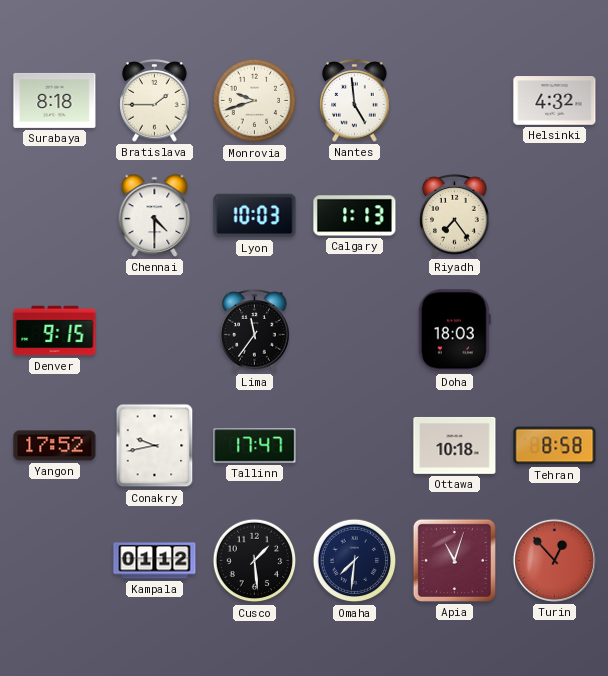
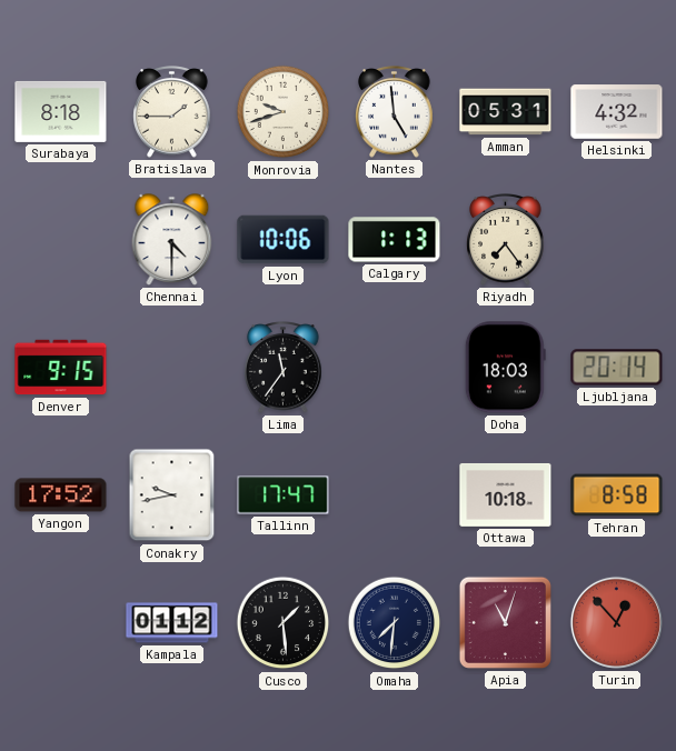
Amman: none -> 05:31 (506, 112)
Lyon: 10:03 -> 10:06 (284, 240)
Ljubljana: none -> 20:14 (617, 368)
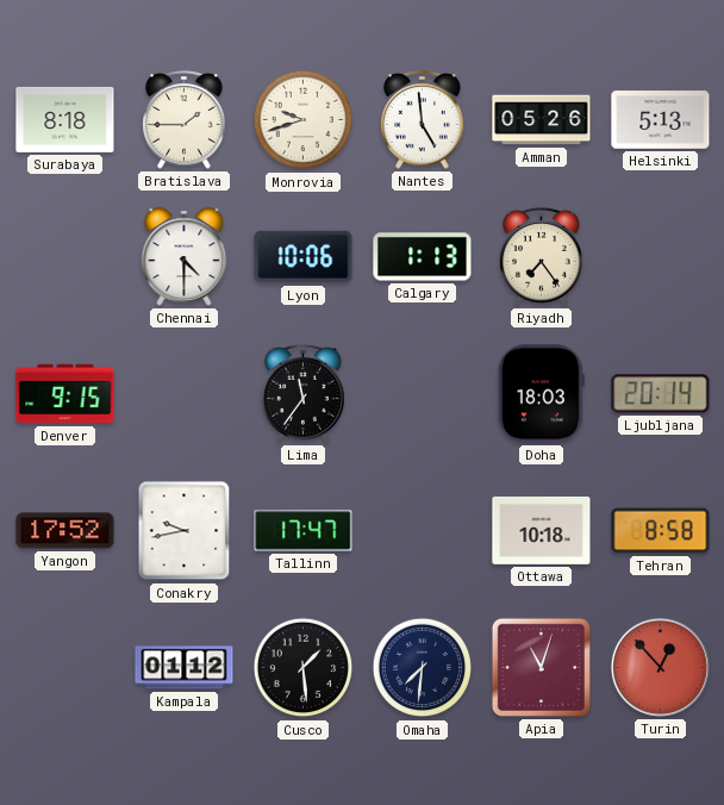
Amman: 05:31 -> 05:26 (542, 120)
Helsinki: 4:32 -> 5:13 (661, 120)
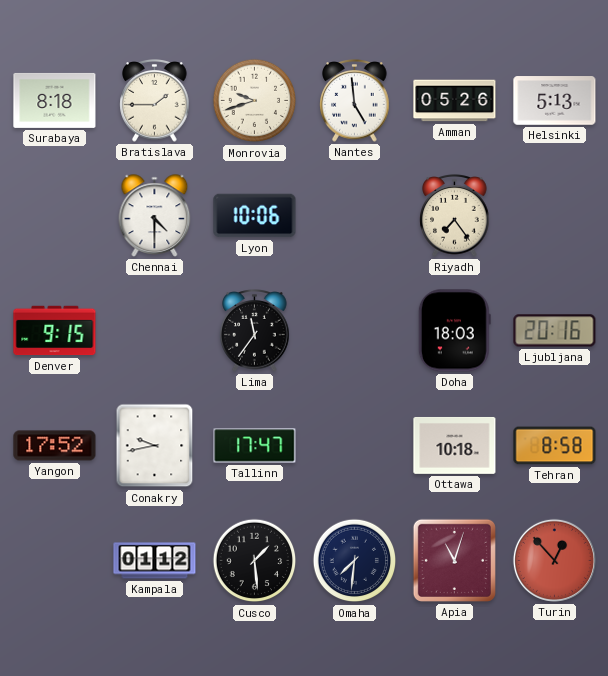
Calgary: 1:13 -> none (423, 257)
Ljubljana: 20:14 -> 20:16 (555, 331)
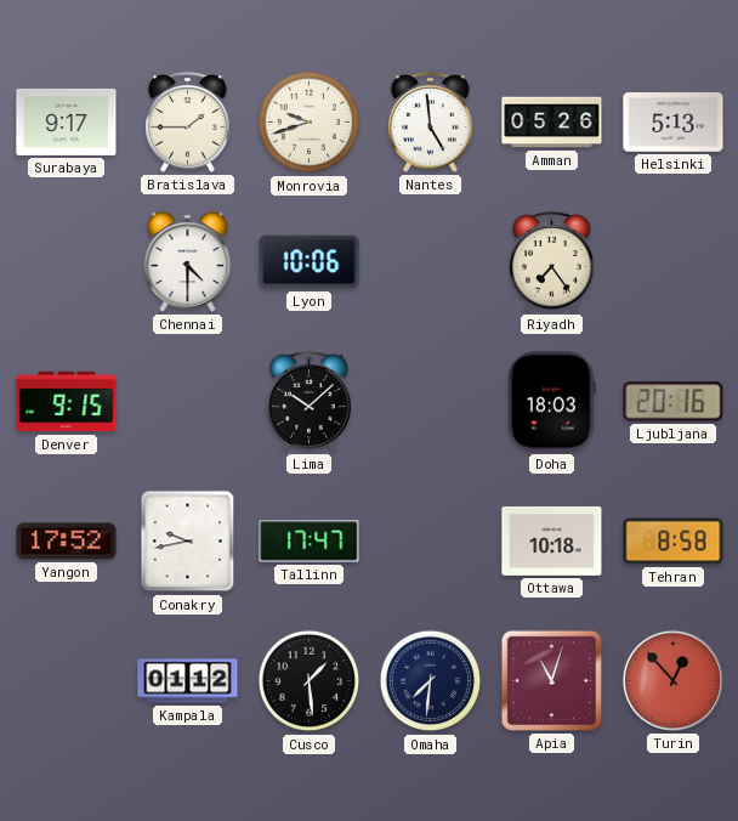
Surabaya: 8:18 -> 9:17 (67, 121)
Lima: 11:36 -> 10:08 (310, 402)
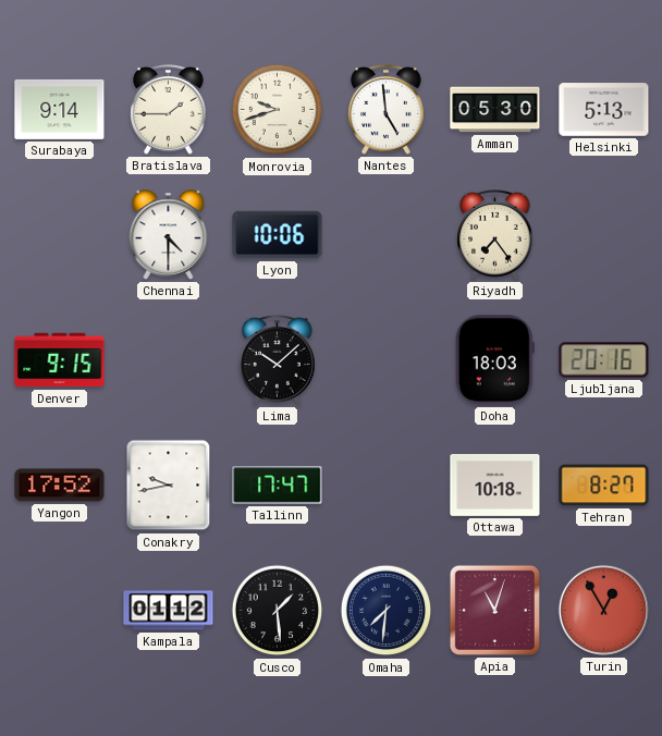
Surabaya: 9:17 -> 9:14 (60, 109)
Amman: 05:26 -> 05:30 (495, 110)
Tehran: 8:58 -> 8:27 (604, 486)
Turin: 12:53 -> 12:55 (603, 610)
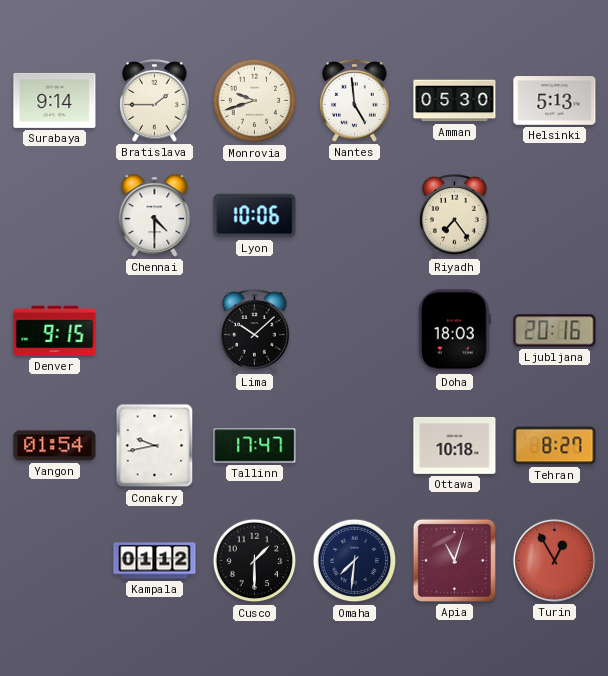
Yangon: 17:52 -> 01:54 (55, 446)
Cusco: 1:29 -> 1:30 (255, 561)
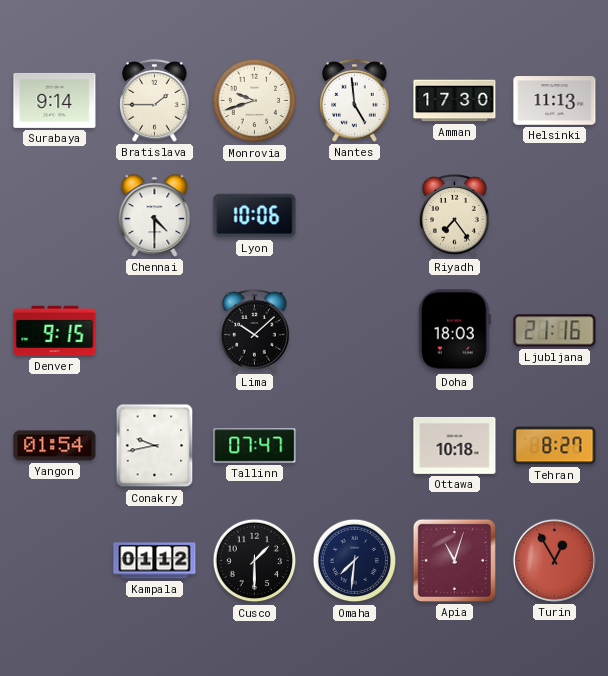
Amman: 05:30 -> 17:30 (455, 101)
Helsinki: 5:13 -> 11:13 (555, 101)
Ljubljana: 20:16 -> 21:16 (555, 331)
Tallinn: 17:47 -> 07:47 (255, 446)
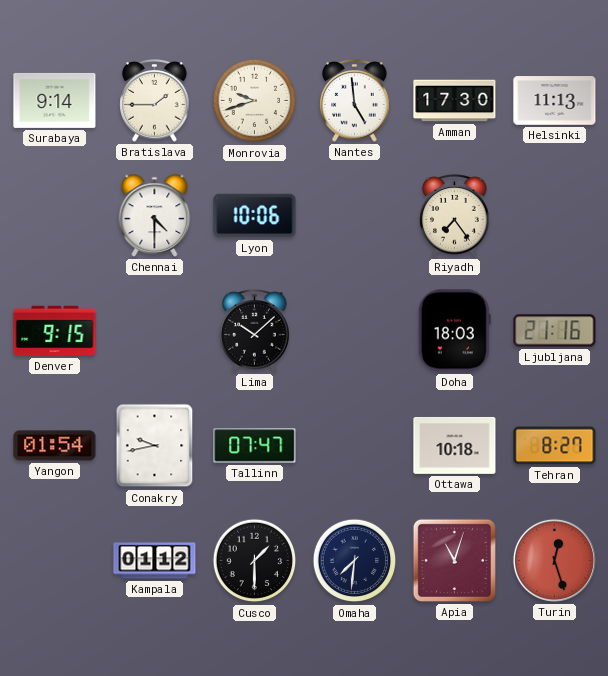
Turin: 12:55 -> 12:27 (554, 560)
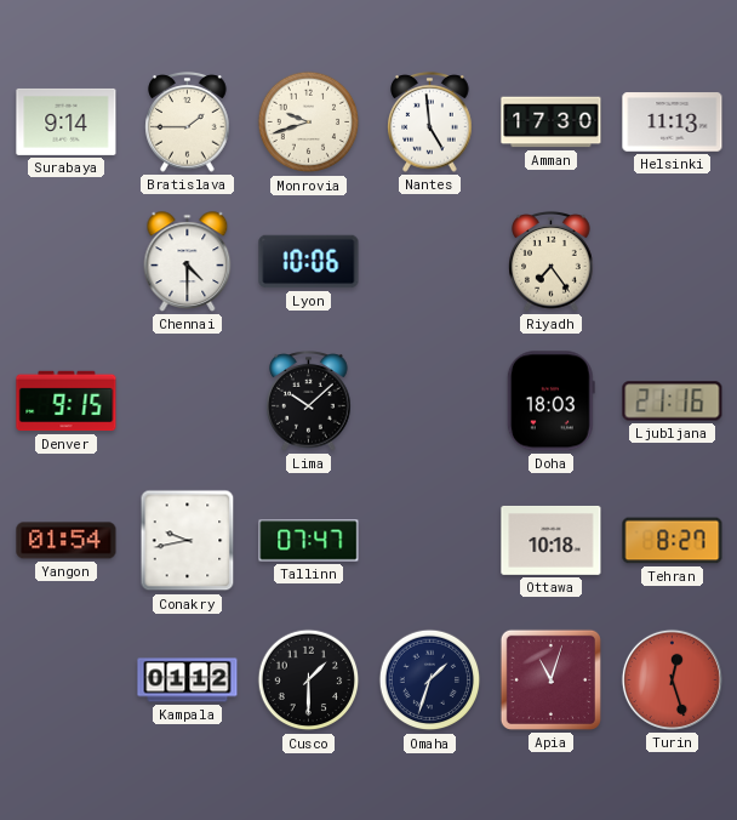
Omaha: 7:31 -> 1:33 (430, 681)
